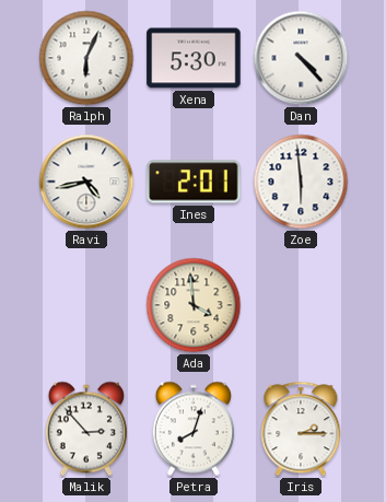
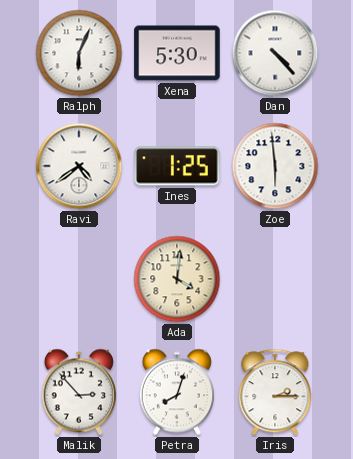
Ravi: 4:43 -> 4:39 (79, 166)
Ines: 2:01 -> 1:25 (177, 166)
Ada: 3:59 -> 4:01 (177, 279)
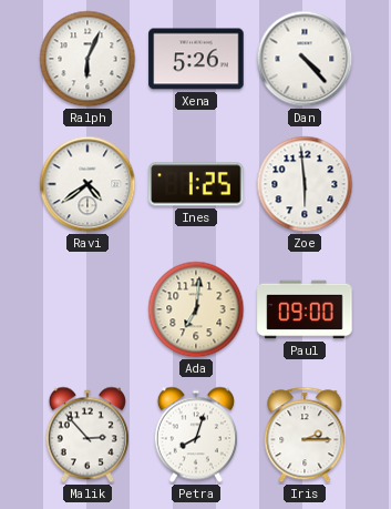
Xena: 5:30 -> 5:26 (196, 59)
Ada: 4:01 -> 7:01 (196, 309)
Paul: none -> 09:00 (305, 309)
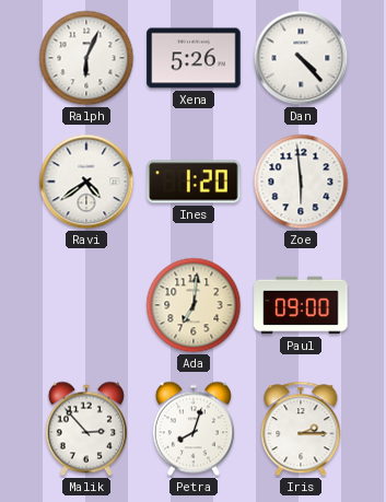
Ines: 1:25 -> 1:20 (194, 182)
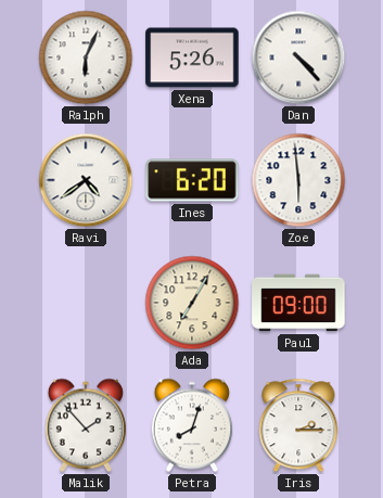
Ines: 1:20 -> 6:20 (192, 180)
Ada: 7:01 -> 7:05 (192, 303)
Malik: 2:53 -> 1:53 (86, 425)
